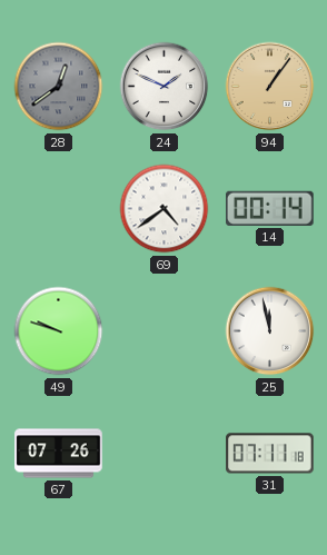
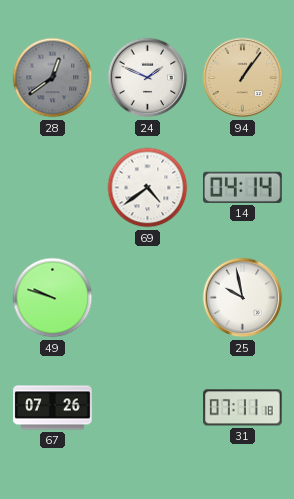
14: 00:14 -> 04:14 (243, 187)
25: 11:58 -> 9:58 (243, 298)
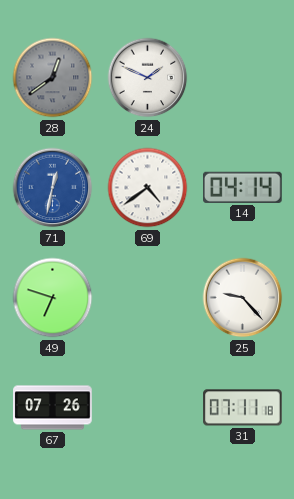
94: 1:06 -> none (243, 78)
71: none -> 12:32 (53, 188)
49: 9:48 -> 6:48 (53, 298)
25: 9:58 -> 9:23 (243, 298)
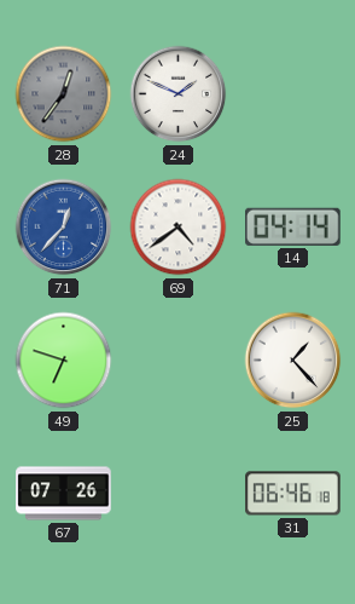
28: 12:39 -> 12:36 (64, 94)
71: 12:32 -> 12:37 (64, 228)
25: 9:23 -> 1:23 (293, 361)
31: 07:11 -> 06:46 (293, 494)
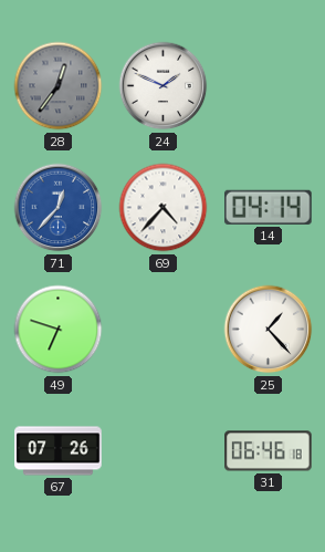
69: 4:39 -> 4:37 (164, 208)
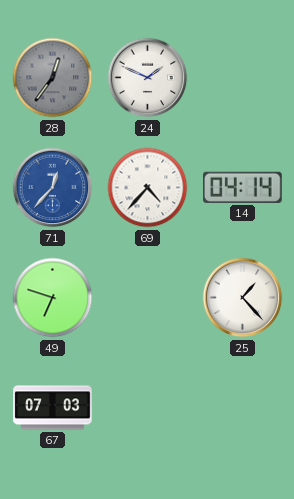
67: 07:26 -> 07:03 (53, 408)
31: 06:46 -> none (269, 451)
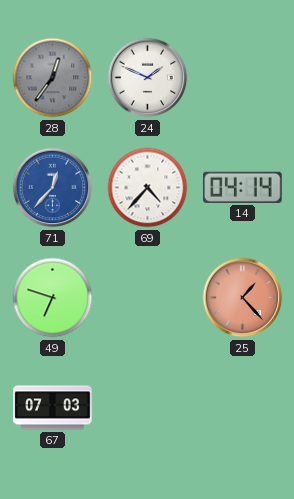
25 dial: white -> salmon (243, 298)
